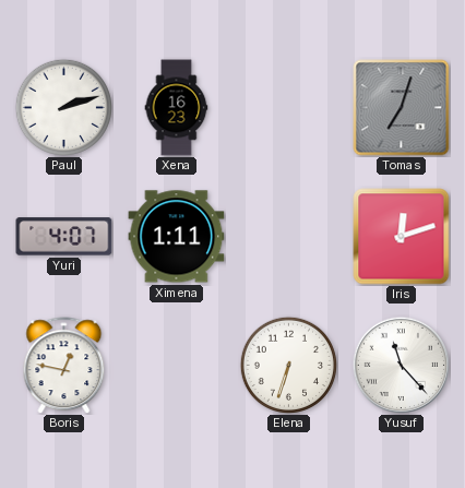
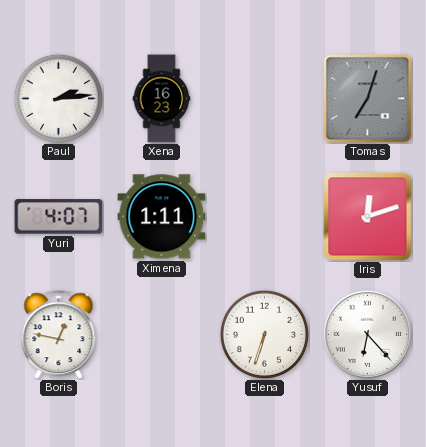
Paul: 2:12 -> 2:14 (58, 98)
Yusuf: 11:23 -> 6:23 (367, 334)
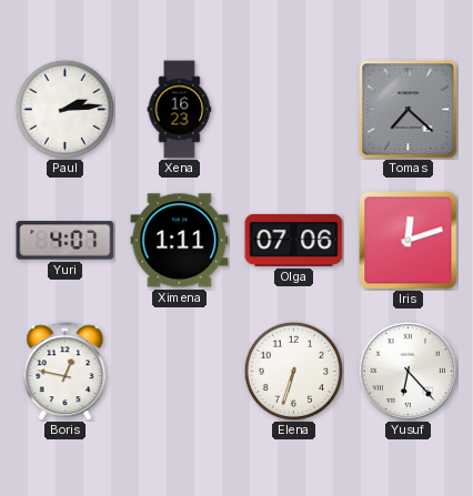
Tomas: 7:03 -> 7:22 (409, 110)
Olga: none -> 07:06 (294, 240)
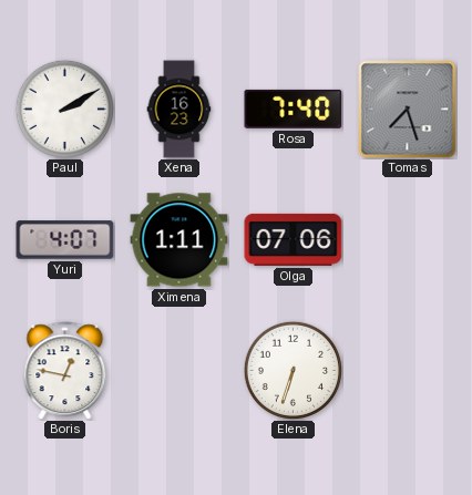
Paul: 2:14 -> 2:10 (64, 109)
Rosa: none -> 7:40 (294, 109)
Tomas: 7:22 -> 7:27 (408, 110)
Iris: 12:12 -> none (409, 241)
Yusuf: 6:23 -> none (407, 371)
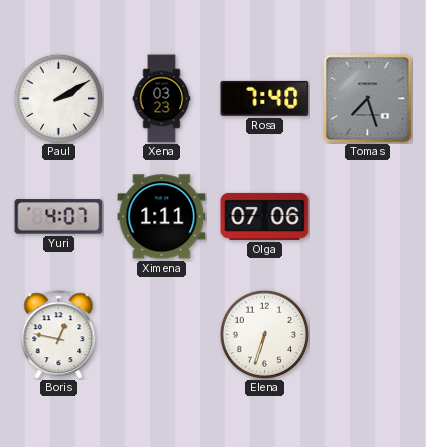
Xena: 16:23 -> 03:23 (162, 99)
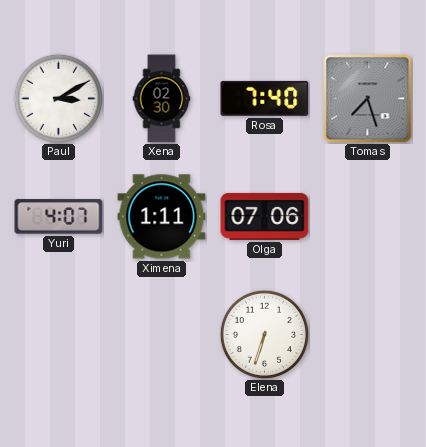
Paul: 2:10 -> 3:10 (58, 98)
Xena: 03:23 -> 02:30 (162, 99)
Boris: 12:47 -> none (59, 335)
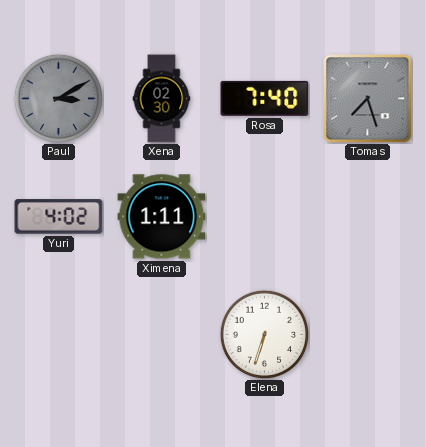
Paul dial: white -> grey (58, 98)
Yuri: 4:07 -> 4:02 (59, 217)
Olga: 07:06 -> none (265, 216)
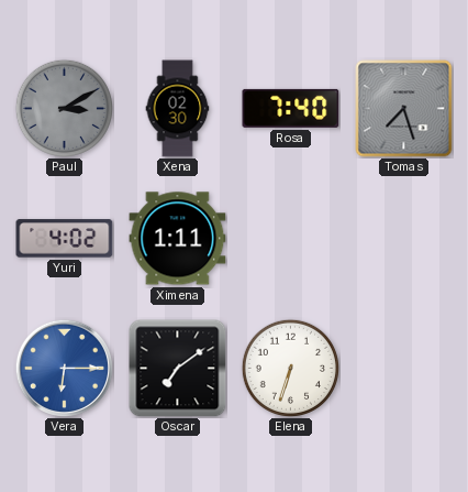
Vera: none -> 6:15 (64, 368)
Oscar: none -> 7:09 (178, 369)
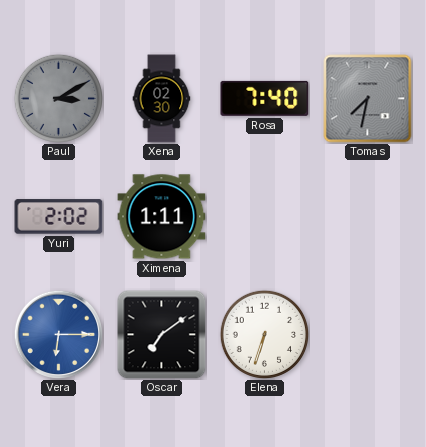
Tomas: 7:27 -> 7:32 (368, 99)
Yuri: 4:02 -> 2:02 (59, 217)
